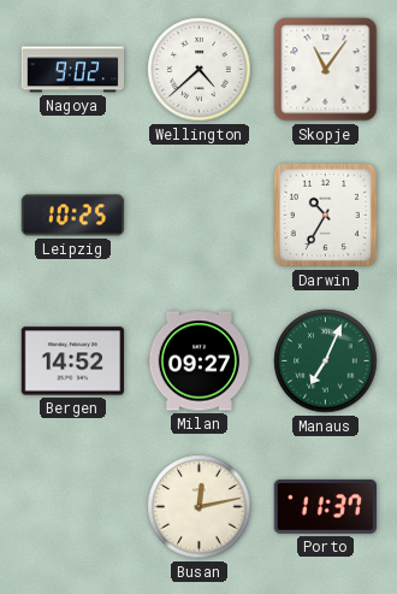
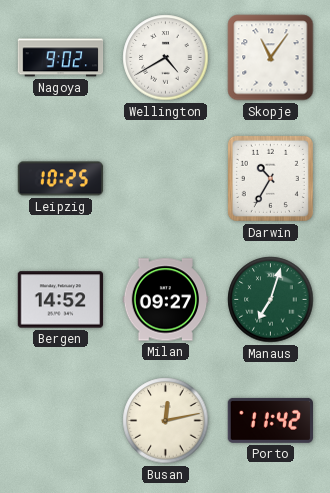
Wellington: 4:38 -> 4:40 (166, 58)
Manaus: 7:04 -> 7:03 (271, 300)
Porto: 11:37 -> 11:42 (270, 420)
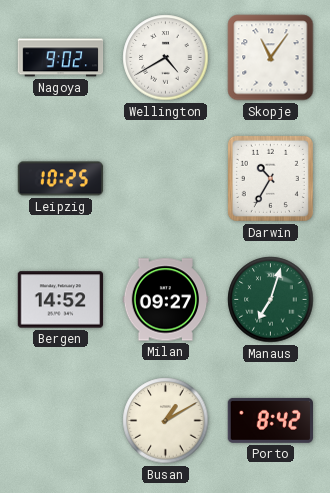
Busan: 12:13 -> 1:10 (166, 421)
Porto: 11:42 -> 8:42 (270, 420)
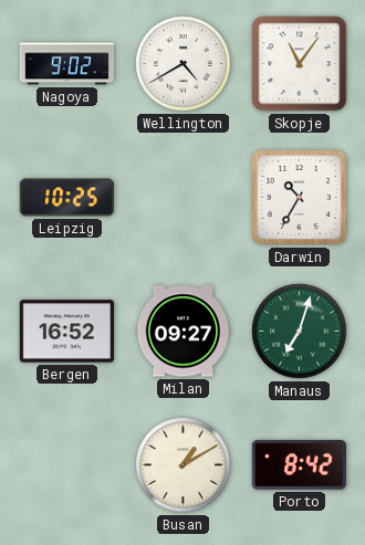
Bergen: 14:52 -> 16:52 (67, 332)
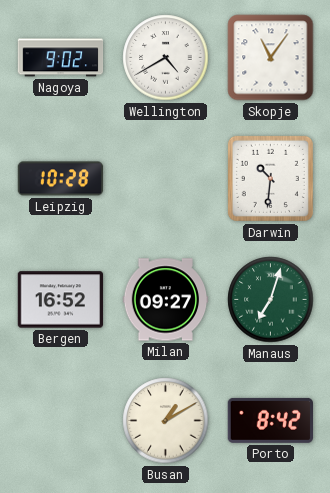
Leipzig: 10:25 -> 10:28 (61, 179)
Darwin: 10:35 -> 10:31 (270, 178)
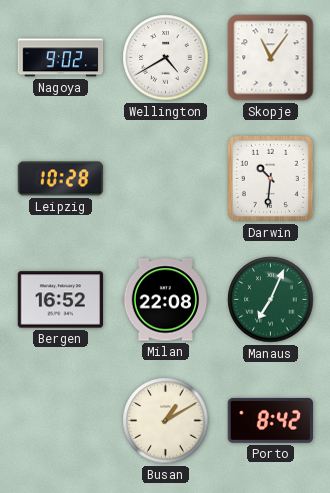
Milan: 09:27 -> 22:08 (166, 300)
Manaus: 7:03 -> 7:04 (271, 300)
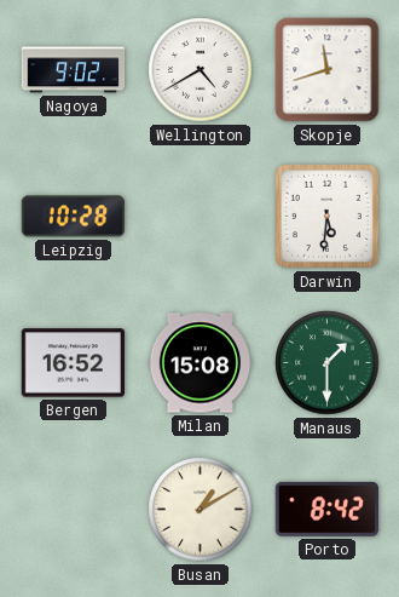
Skopje: 11:06 -> 11:42 (328, 70)
Darwin: 10:31 -> 5:31 (326, 216)
Milan: 22:08 -> 15:08 (201, 363)
Manaus: 7:04 -> 1:30 (328, 363)
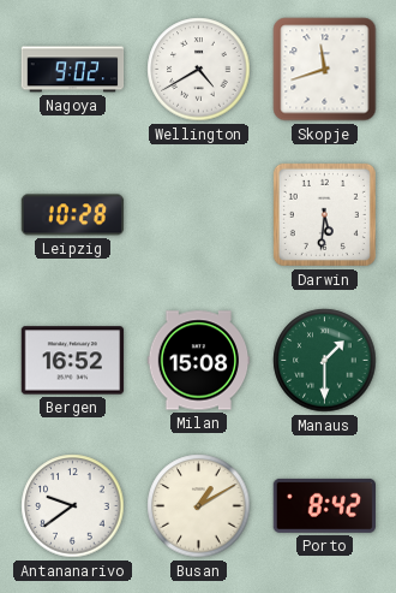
Antananarivo: none -> 9:39 (73, 506)
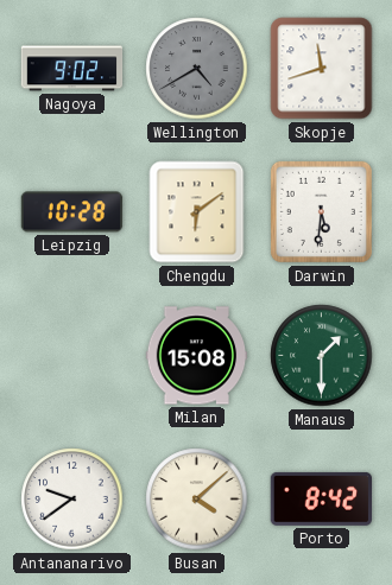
Wellington dial: white -> grey (197, 69)
Chengdu: none -> 6:09 (197, 212)
Bergen: 16:52 -> none (73, 361)
Busan: 1:10 -> 4:08 (197, 500)
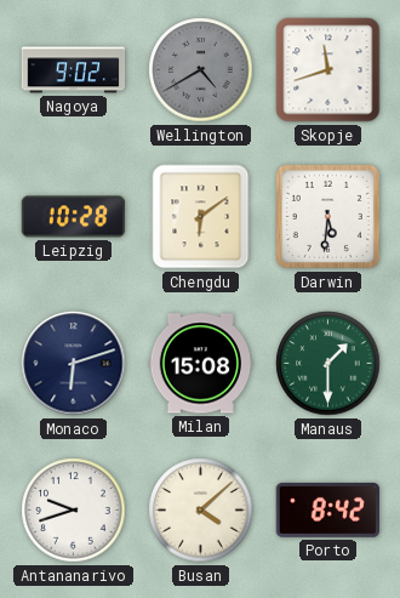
Monaco: none -> 6:12 (74, 364)
Antananarivo: 9:39 -> 9:42 (74, 511)
